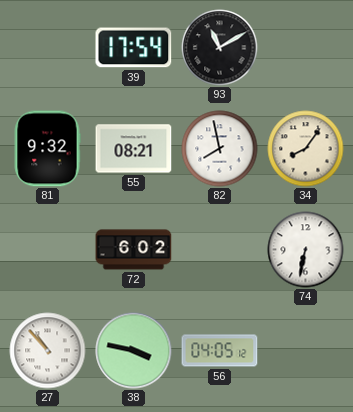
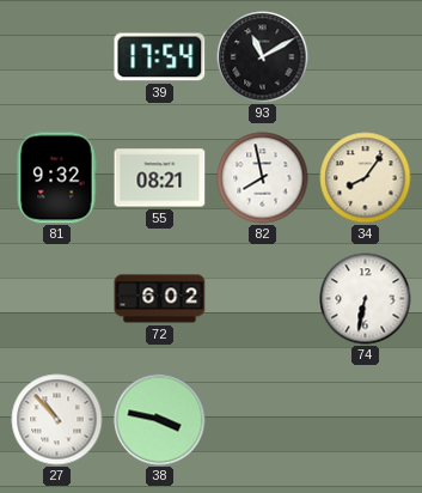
56: 04:05 -> none (220, 351)
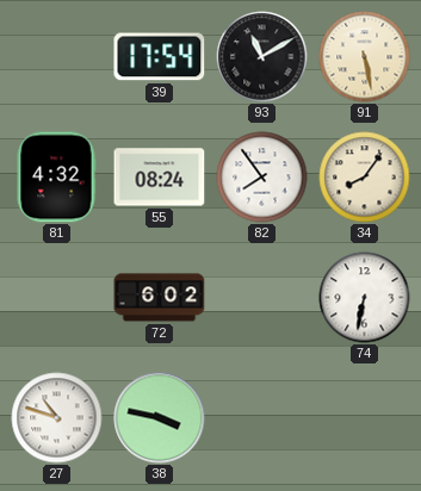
91: none -> 5:28 (365, 57)
81: 9:32 -> 4:32 (56, 178)
55: 08:21 -> 08:24 (160, 178)
82: 7:58 -> 7:54 (262, 178)
27: 10:53 -> 10:48 (57, 418)
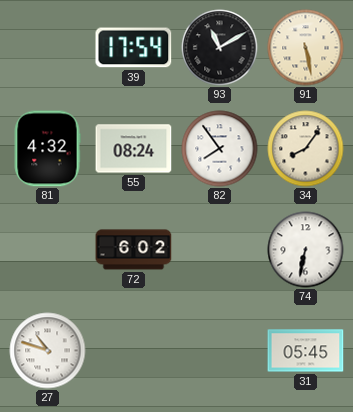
38: 3:47 -> none (160, 418)
31: none -> 05:45 (306, 351)
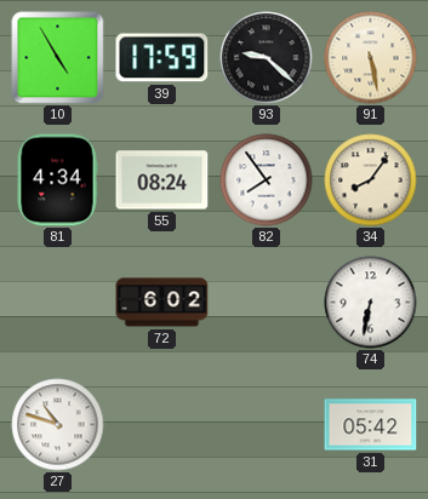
10: none -> 4:55 (58, 58)
39: 17:54 -> 17:59 (162, 58)
93: 11:10 -> 9:22 (267, 58)
81: 4:32 -> 4:34 (57, 180)
31: 05:45 -> 05:42 (371, 425)
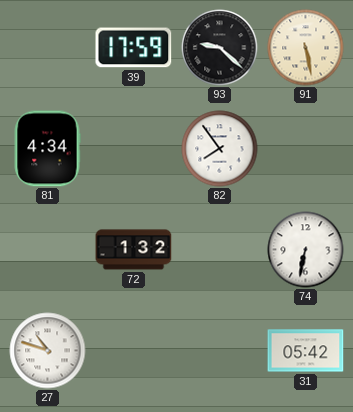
10: 4:55 -> none (58, 58)
55: 08:24 -> none (162, 180)
34: 8:06 -> none (371, 180)
72: 6:02 -> 1:32 (134, 250)
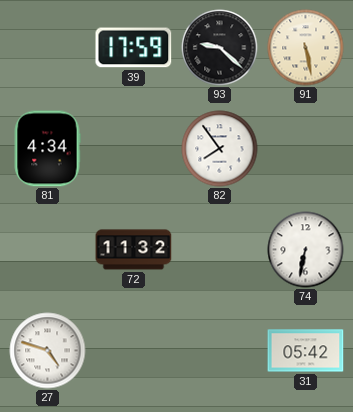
72: 1:32 -> 11:32 (134, 250)
27: 10:48 -> 4:48 (48, 351)
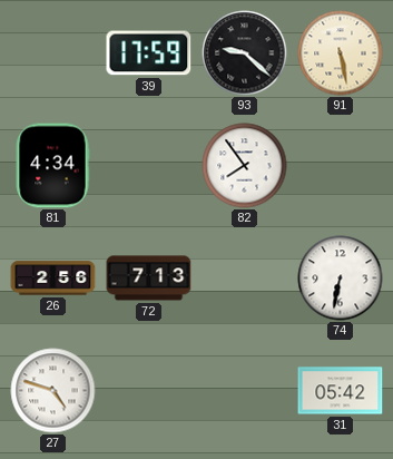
26: none -> 2:56 (53, 279)
72: 11:32 -> 7:13 (149, 279)
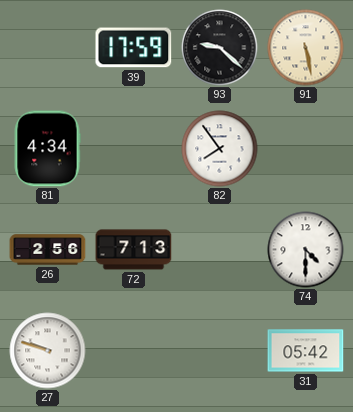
74: 6:32 -> 4:30 (306, 250)
27: 4:48 -> 9:48 (48, 351)
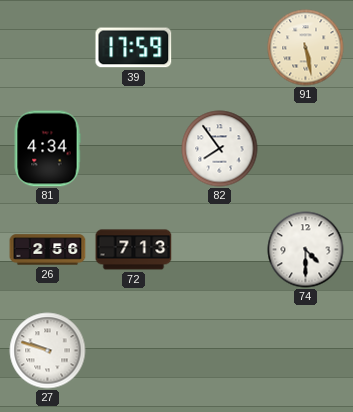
93: 9:22 -> none (220, 48)
31: 05:42 -> none (306, 351)
